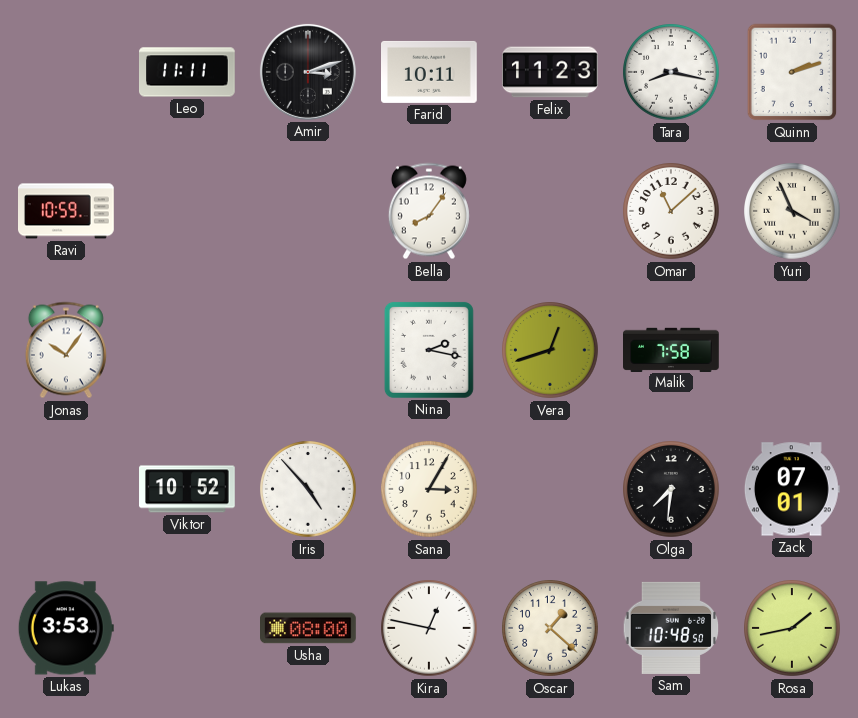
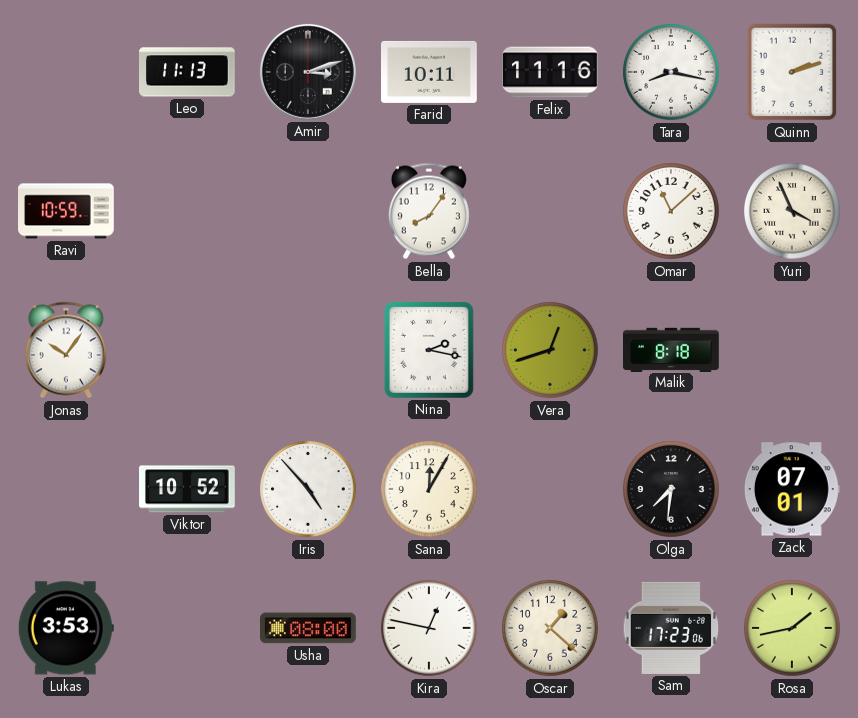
Leo: 11:11 -> 11:13 (187, 72)
Felix: 11:23 -> 11:16 (551, 72)
Malik: 7:58 -> 8:18 (671, 349)
Sana: 3:05 -> 12:05 (429, 489)
Sam: 10:48 -> 17:23 (671, 628)
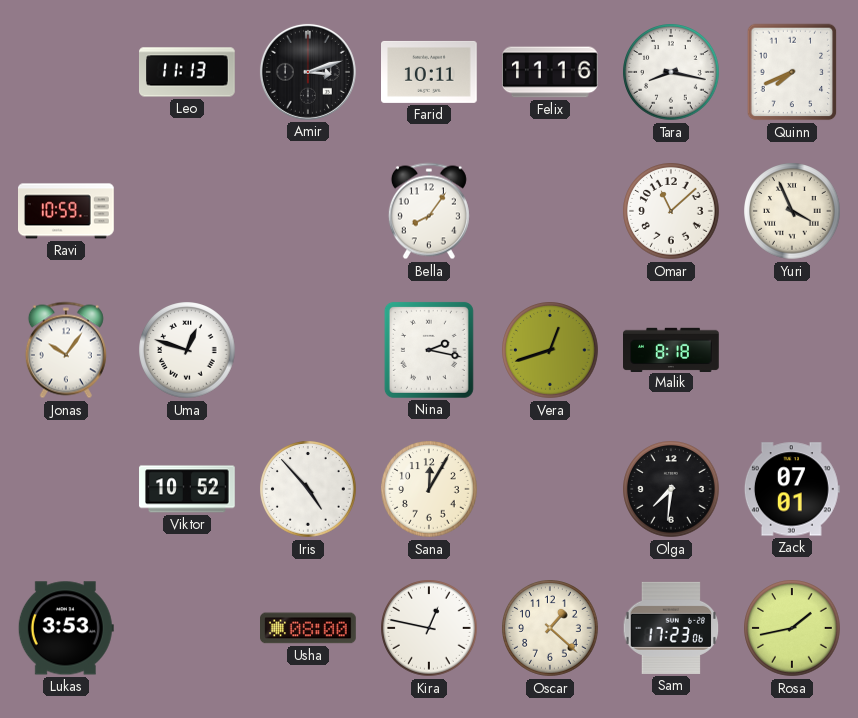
Quinn: 2:12 -> 7:41 (792, 72)
Uma: none -> 12:48 (187, 350)
